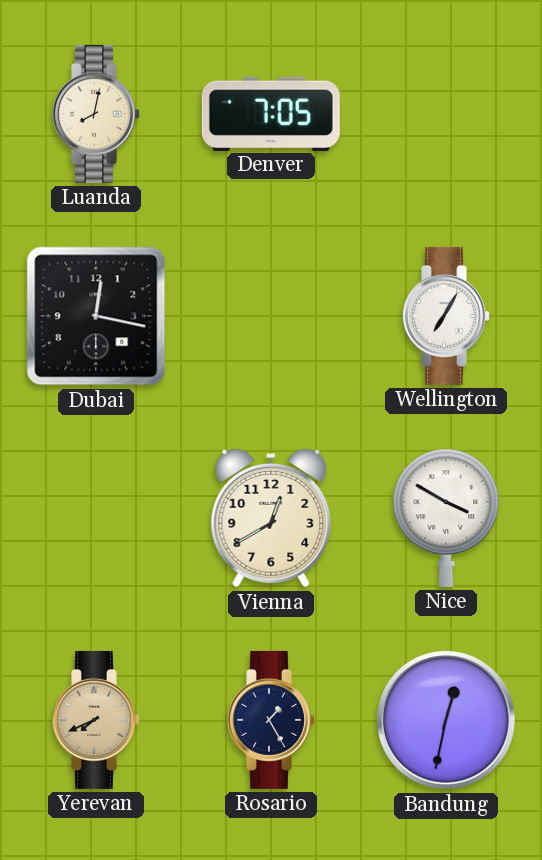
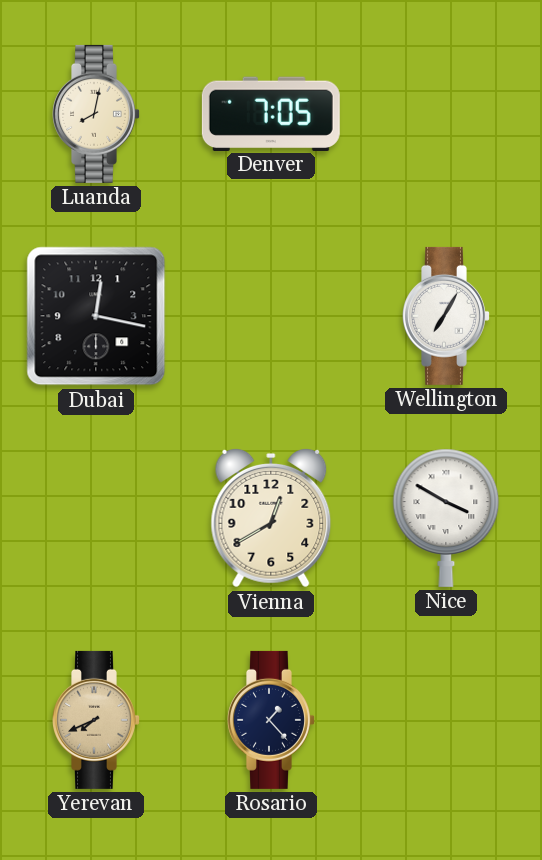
Rosario: 1:25 -> 1:23 (272, 720)
Bandung: 12:32 -> none (446, 720)
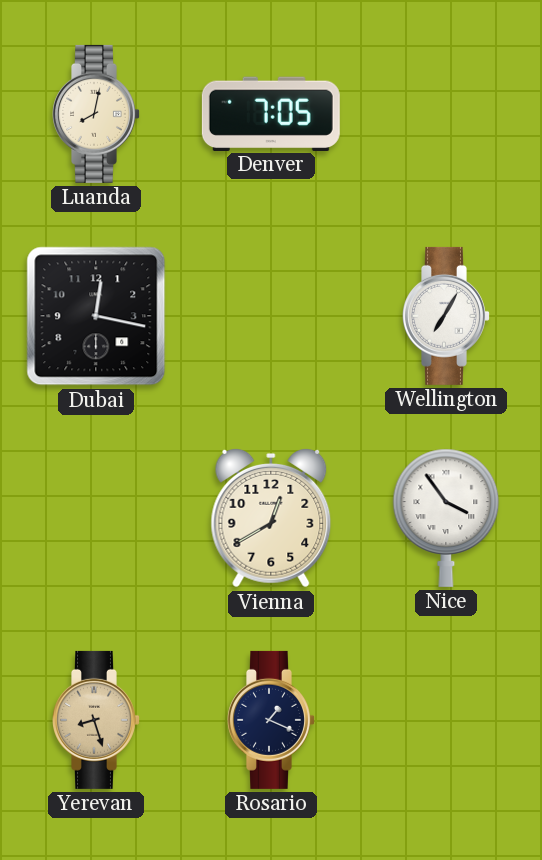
Nice: 3:50 -> 3:54 (446, 518)
Yerevan: 7:41 -> 8:27 (97, 720)
Rosario: 1:23 -> 1:19 (272, 720)
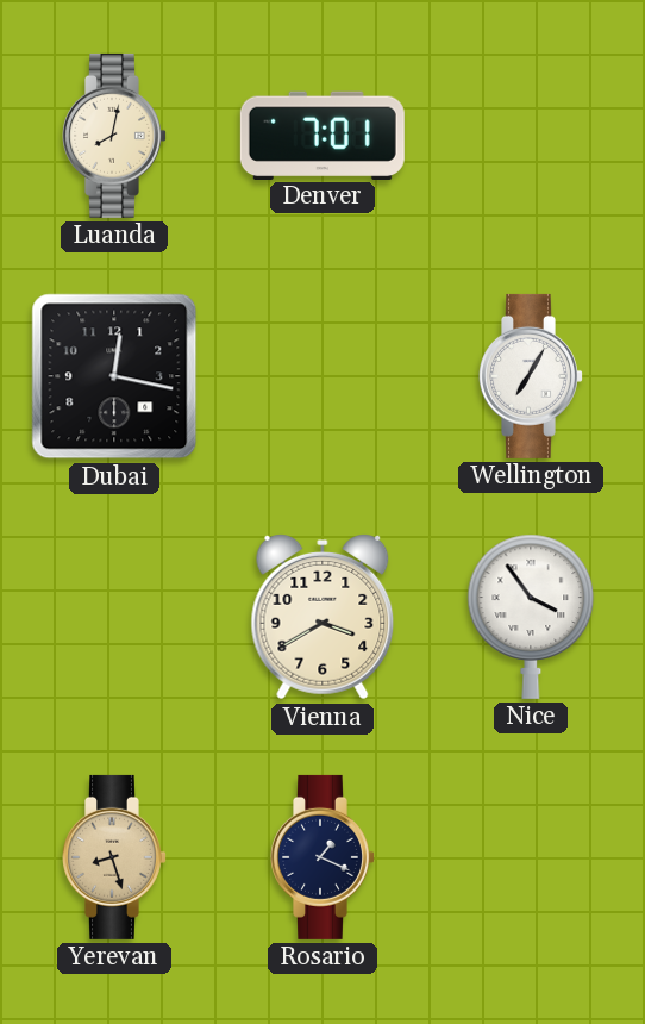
Denver: 7:05 -> 7:01 (322, 135)
Vienna: 12:40 -> 3:40 (322, 618)
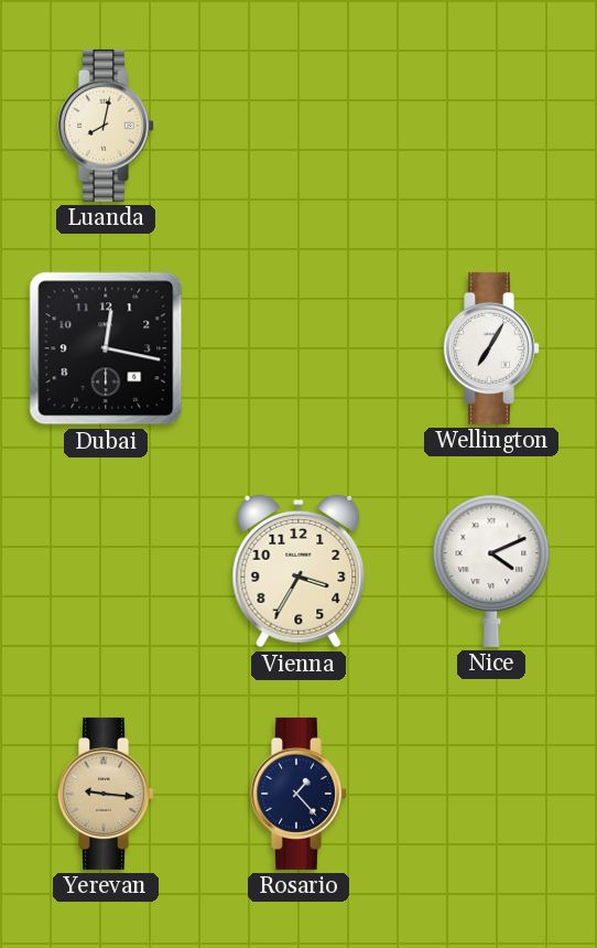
Denver: 7:01 -> none (322, 135)
Vienna: 3:40 -> 3:35 (298, 572)
Nice: 3:54 -> 4:11 (491, 571)
Yerevan: 8:27 -> 9:16 (107, 794)
Rosario: 1:19 -> 1:23 (300, 794)
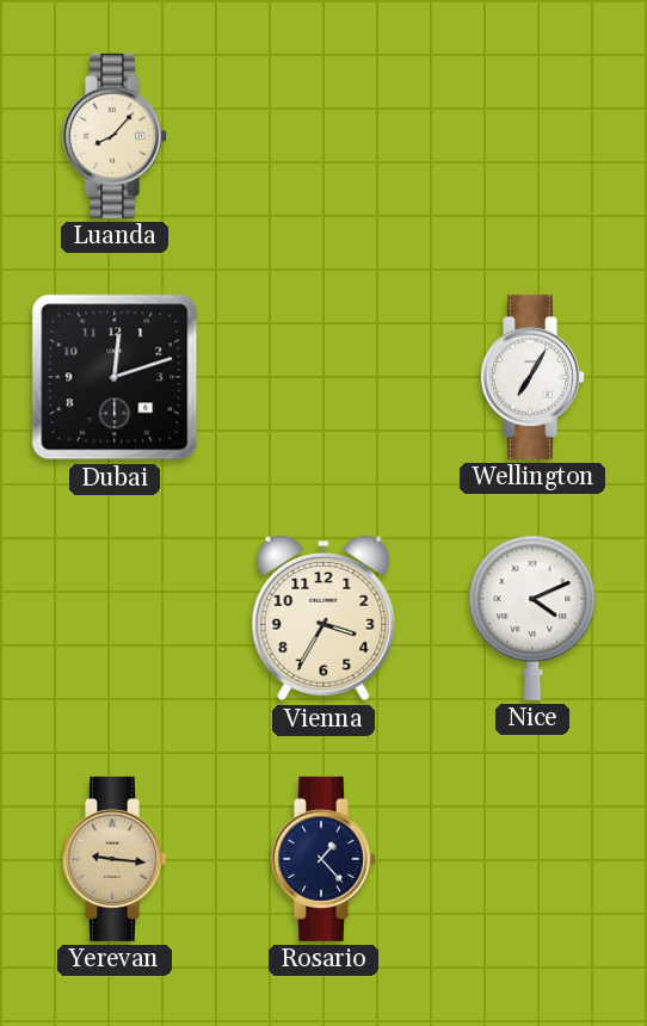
Luanda: 8:02 -> 8:07 (116, 136)
Dubai: 12:17 -> 12:12 (115, 377)
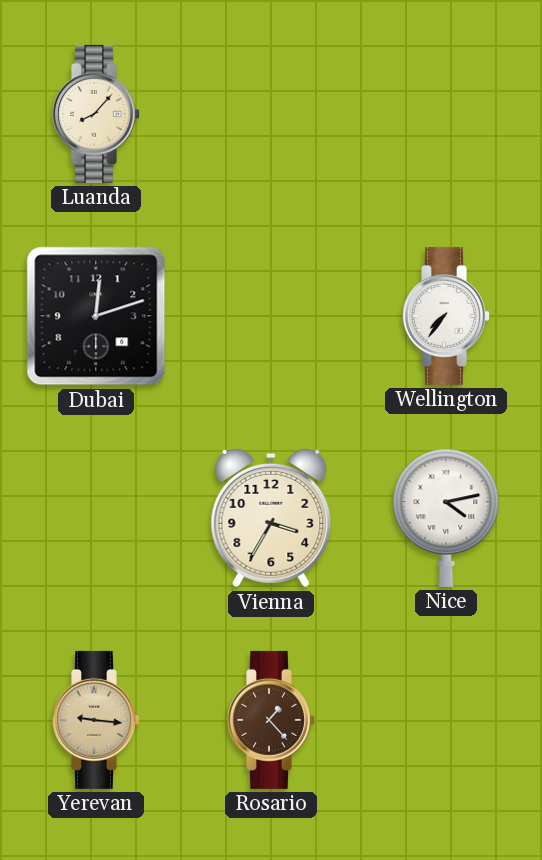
Wellington: 7:05 -> 7:36 (447, 316)
Nice: 4:11 -> 4:13 (446, 518)
Rosario dial: navy -> brown (272, 720)
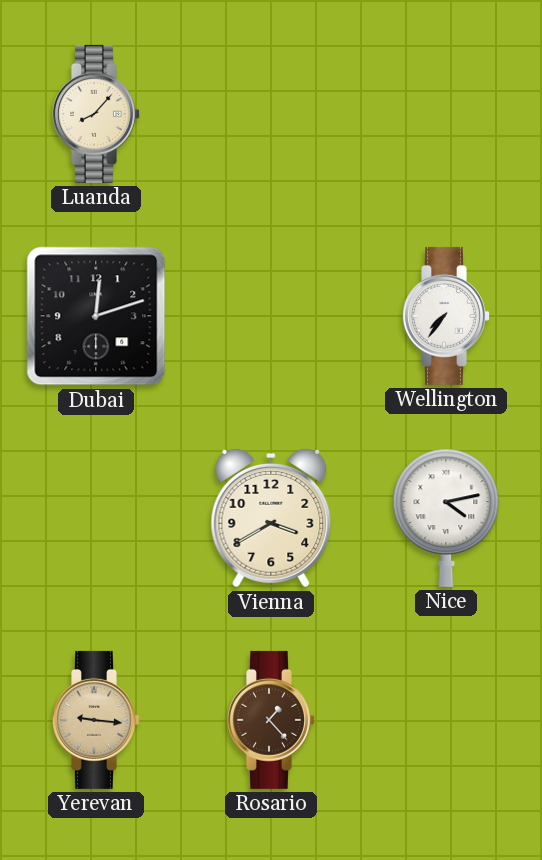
Vienna: 3:35 -> 3:40 (271, 519)
